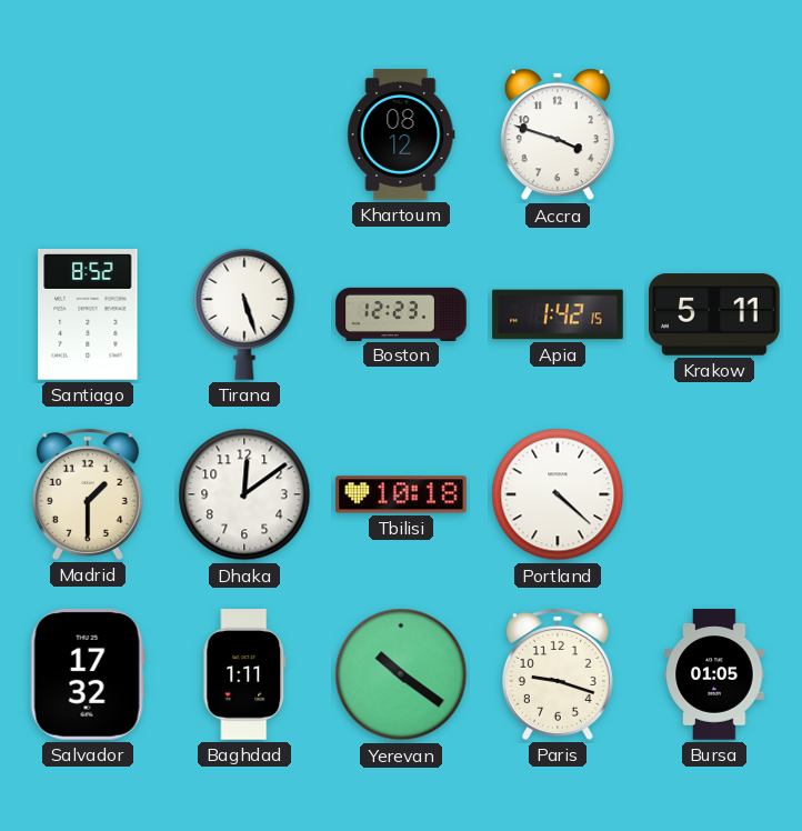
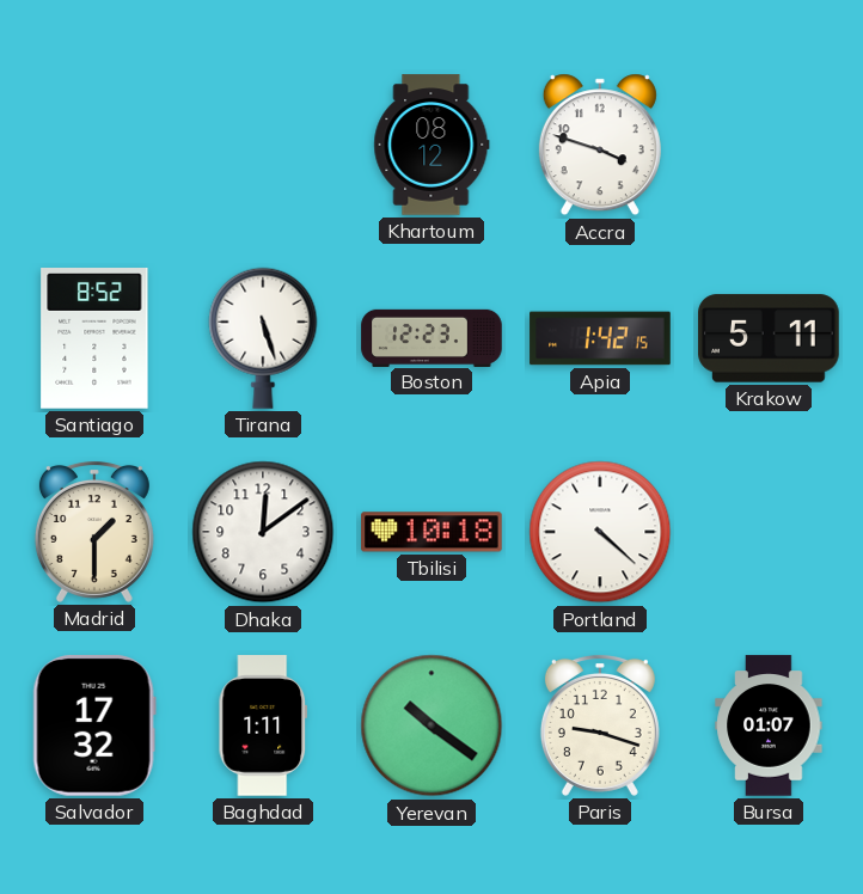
Bursa: 01:05 -> 01:07 (769, 725)
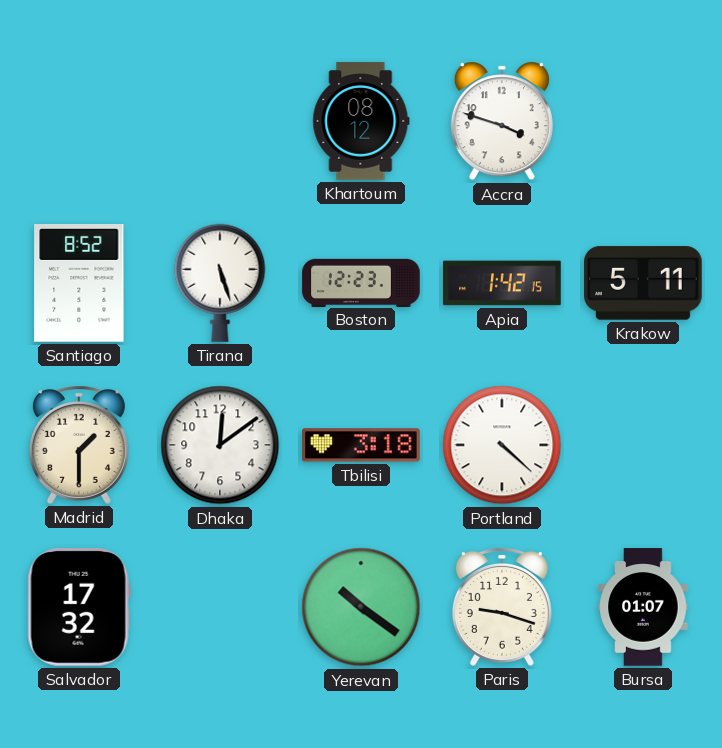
Tbilisi: 10:18 -> 3:18 (361, 445)
Baghdad: 1:11 -> none (263, 725)
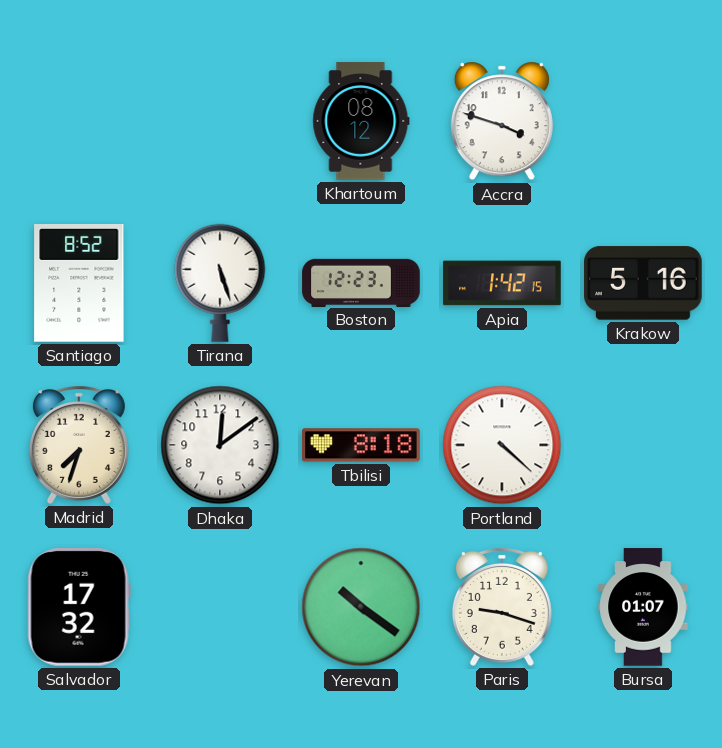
Krakow: 5:11 -> 5:16 (643, 283)
Madrid: 1:30 -> 7:33 (79, 445)
Tbilisi: 3:18 -> 8:18 (361, 445)
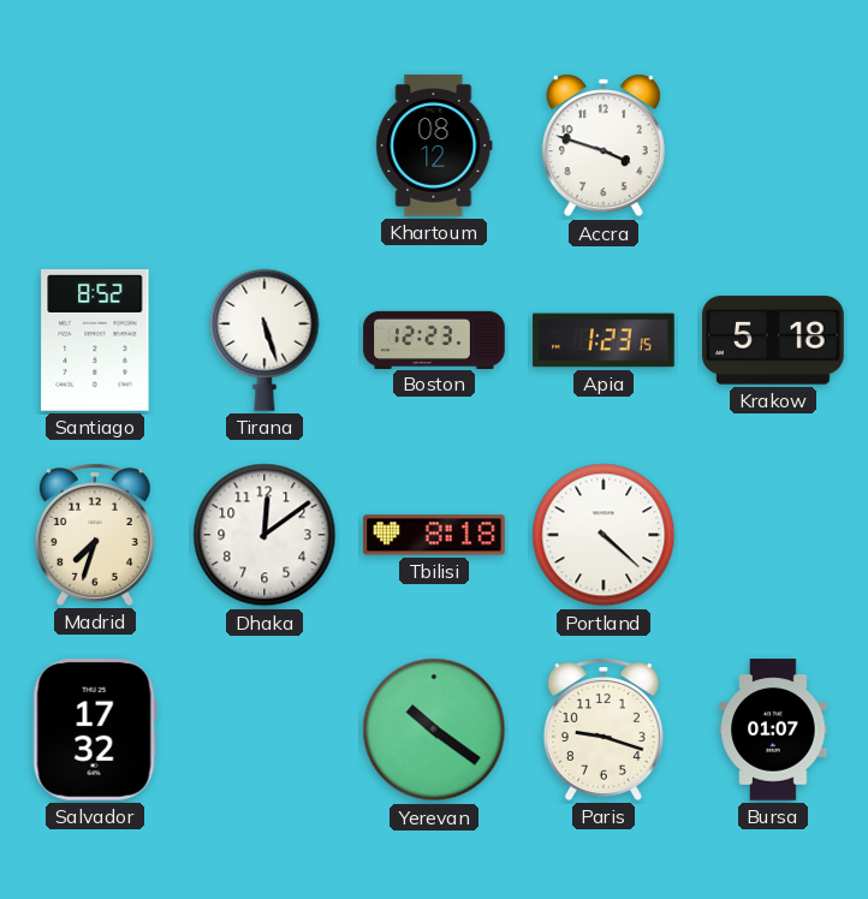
Apia: 1:42 -> 1:23 (604, 340)
Krakow: 5:16 -> 5:18 (773, 340)
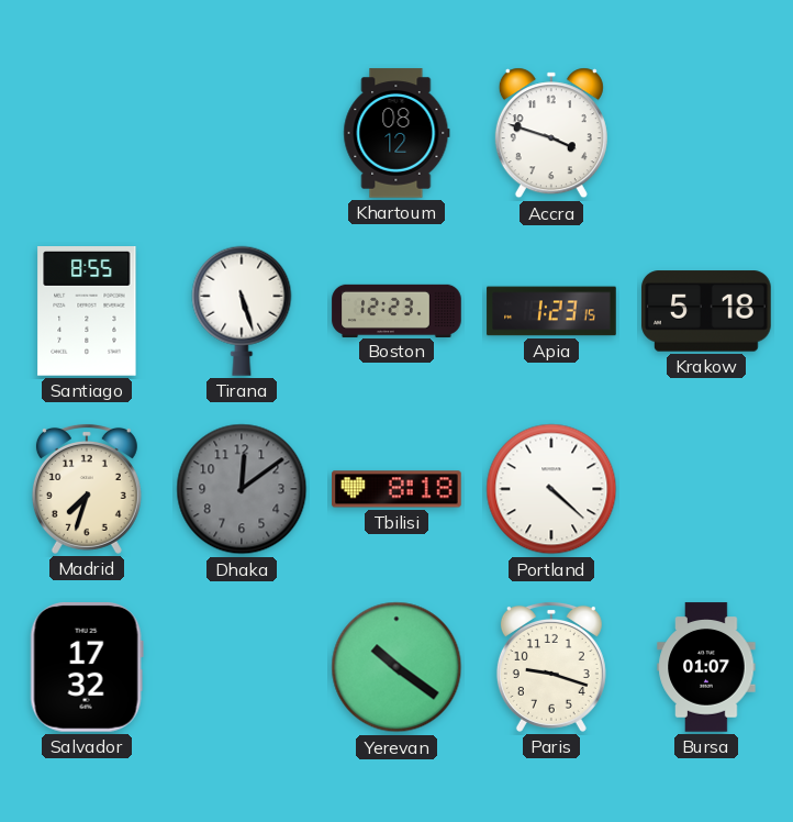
Santiago: 8:52 -> 8:55 (87, 312)
Dhaka dial: white -> grey (242, 489)
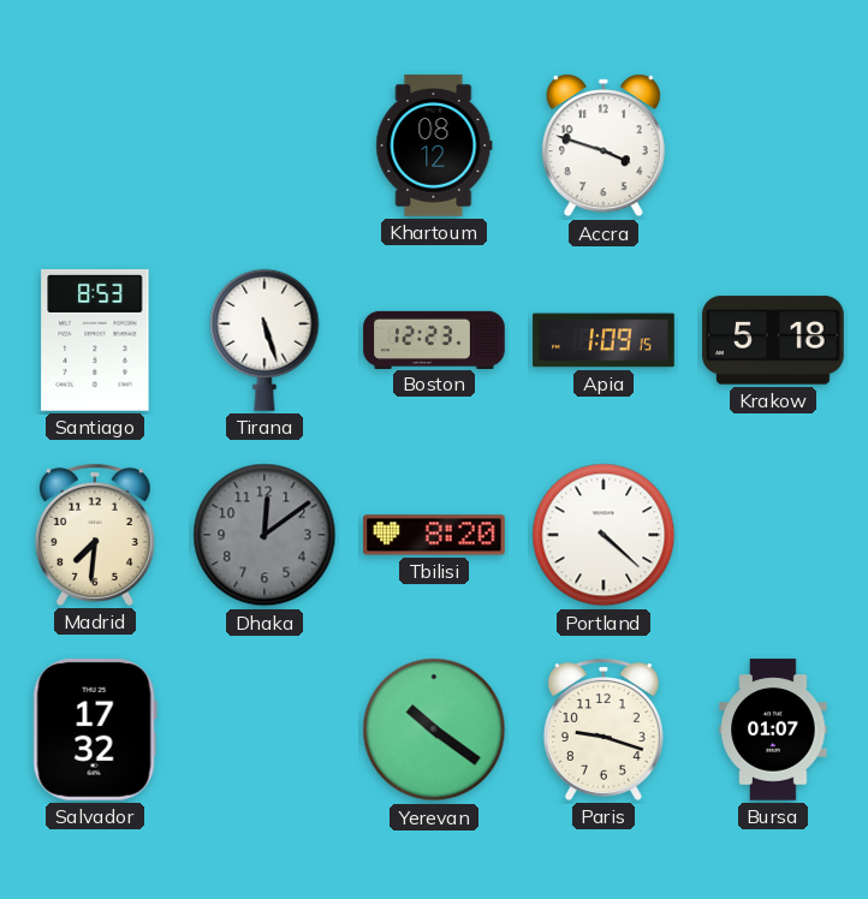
Santiago: 8:55 -> 8:53 (95, 341)
Apia: 1:23 -> 1:09 (604, 340)
Madrid: 7:33 -> 7:31 (95, 535)
Tbilisi: 8:18 -> 8:20 (434, 535)
